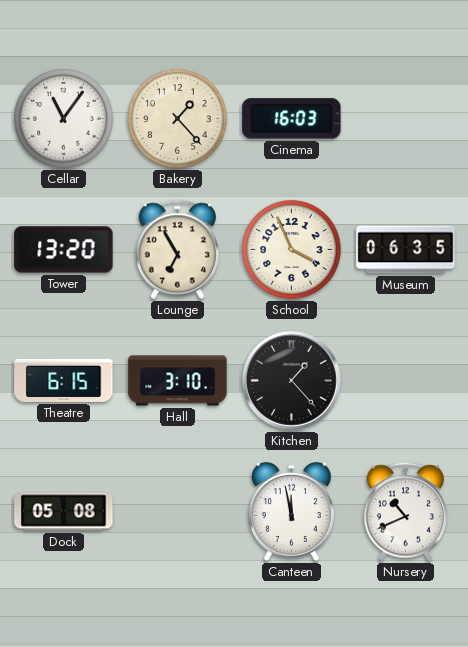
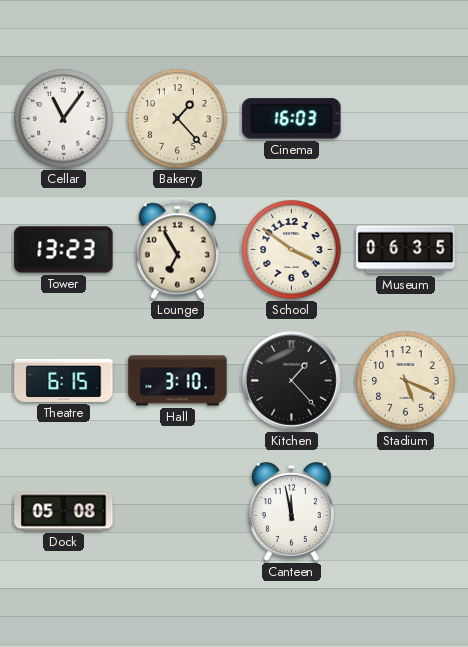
Tower: 13:20 -> 13:23 (64, 250)
School: 3:56 -> 3:51 (292, 250)
Stadium: none -> 5:19 (406, 381)
Nursery: 10:41 -> none (405, 512)
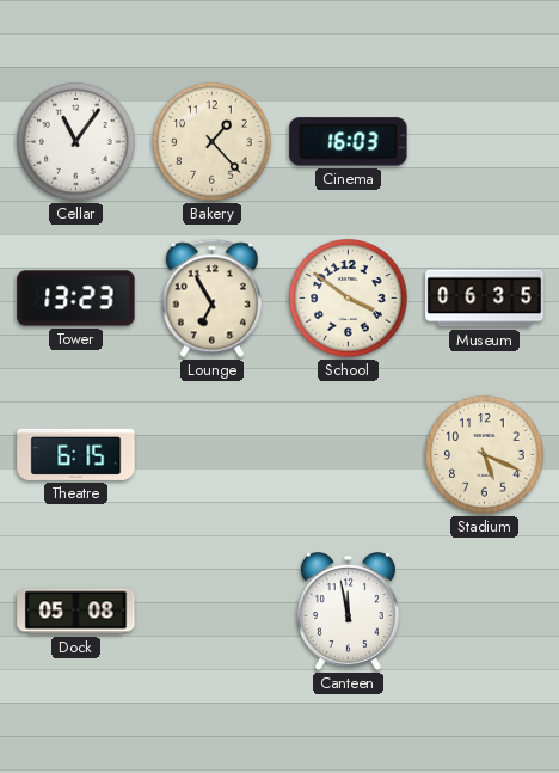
Hall: 3:10 -> none (178, 381)
Kitchen: 1:23 -> none (292, 381)
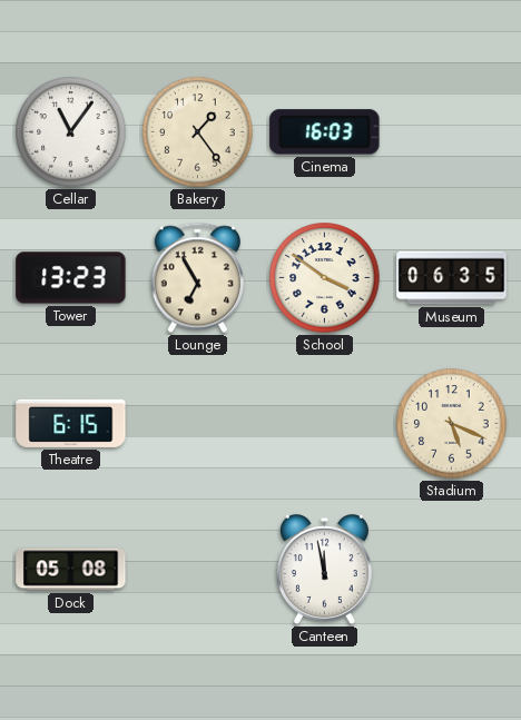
Bakery: 1:23 -> 1:24 (198, 132)
